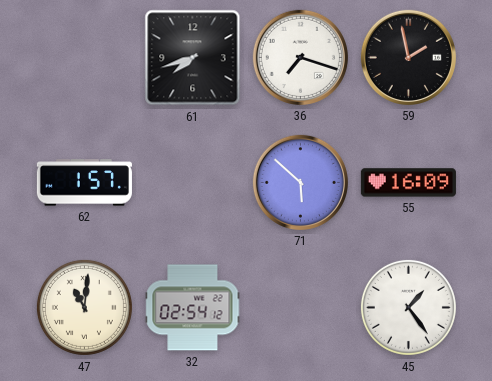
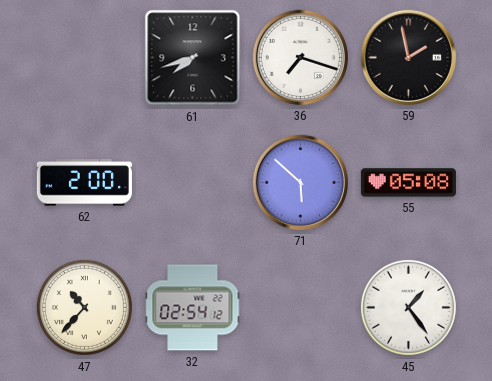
62: 1:57 -> 2:00 (84, 183)
55: 16:09 -> 05:08 (408, 183)
47: 11:01 -> 10:37 (84, 307)
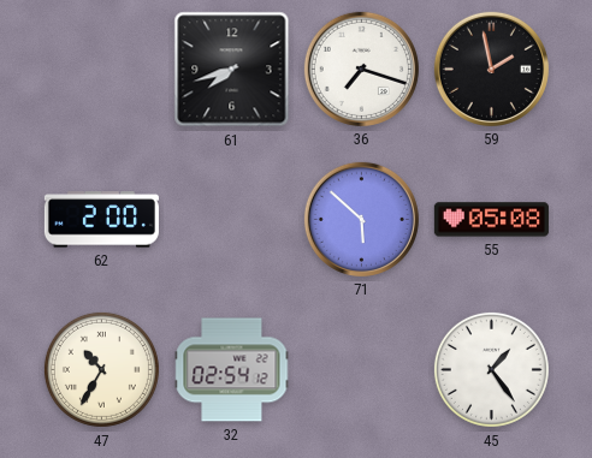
47: 10:37 -> 10:35 (101, 369)
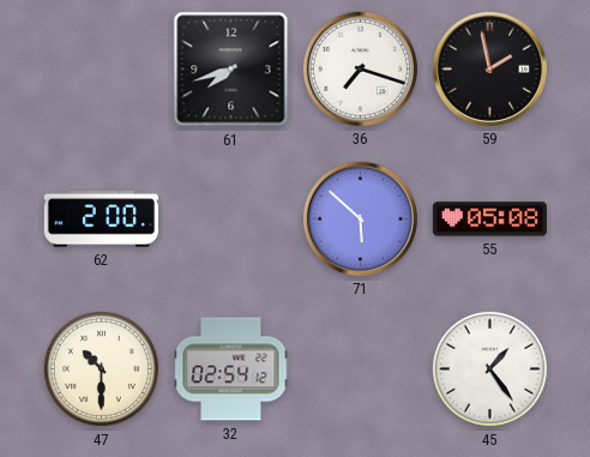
47: 10:35 -> 10:30 (101, 368)
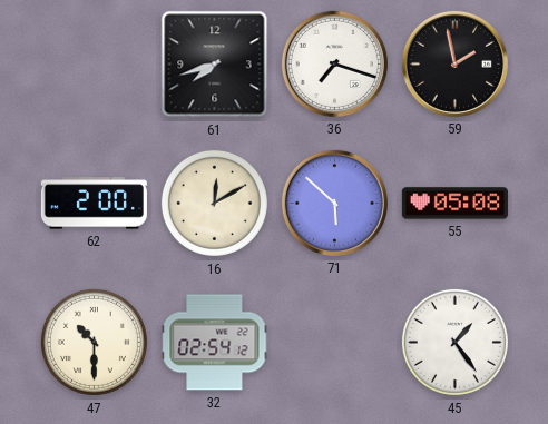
16: none -> 12:10 (214, 203)
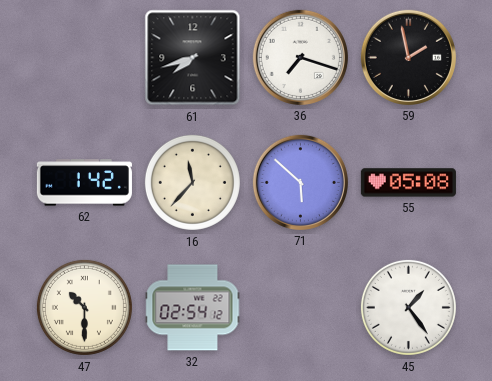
62: 2:00 -> 1:42 (84, 183)
16: 12:10 -> 11:37 (192, 182)
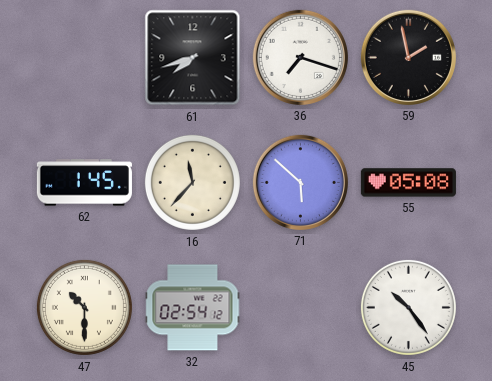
62: 1:42 -> 1:45 (84, 183)
45: 1:24 -> 10:24 (408, 307)
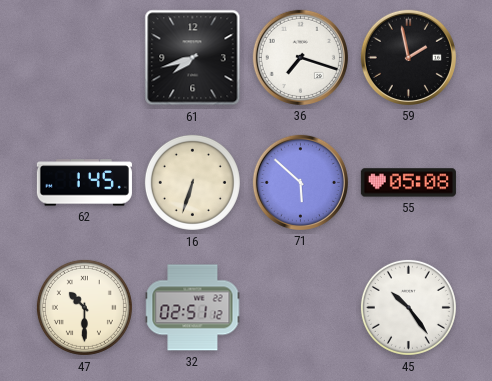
16: 11:37 -> 6:33 (192, 182)
32: 02:54 -> 02:51 (193, 308)
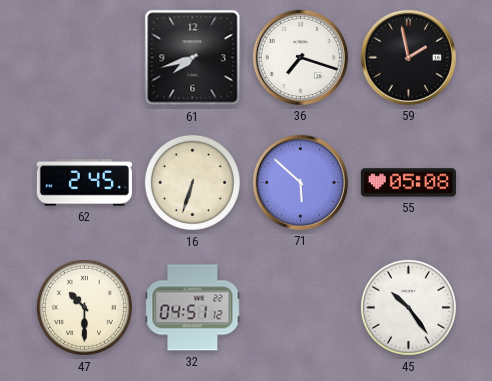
62: 1:45 -> 2:45 (84, 183)
32: 02:51 -> 04:51 (193, 308)
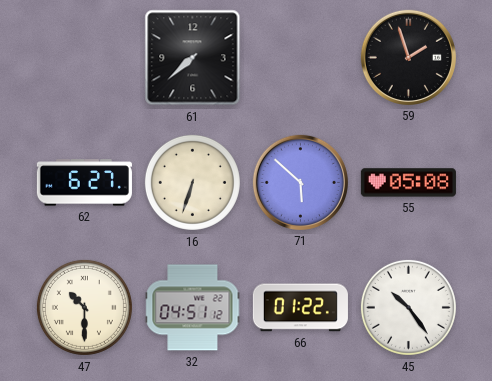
61: 7:42 -> 7:38 (193, 58)
36: 7:18 -> none (300, 57)
59: 1:58 -> 1:57 (408, 57)
62: 2:45 -> 6:27 (84, 183)
66: none -> 01:22 (300, 308)
